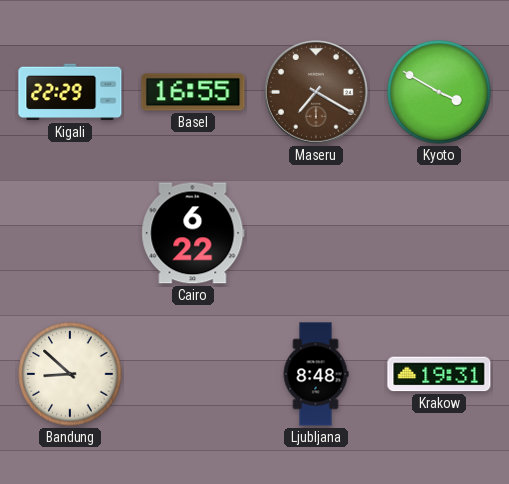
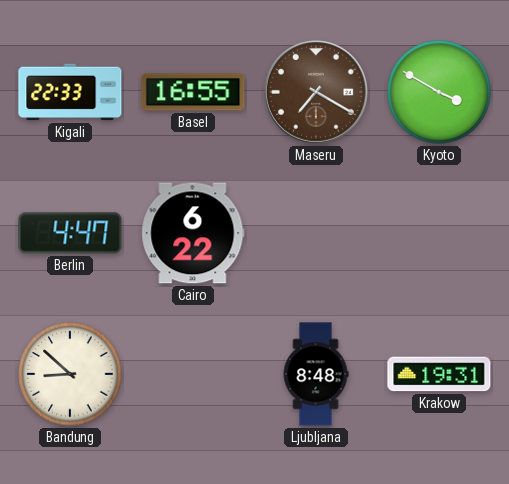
Kigali: 22:29 -> 22:33 (70, 92)
Berlin: none -> 4:47 (70, 233)
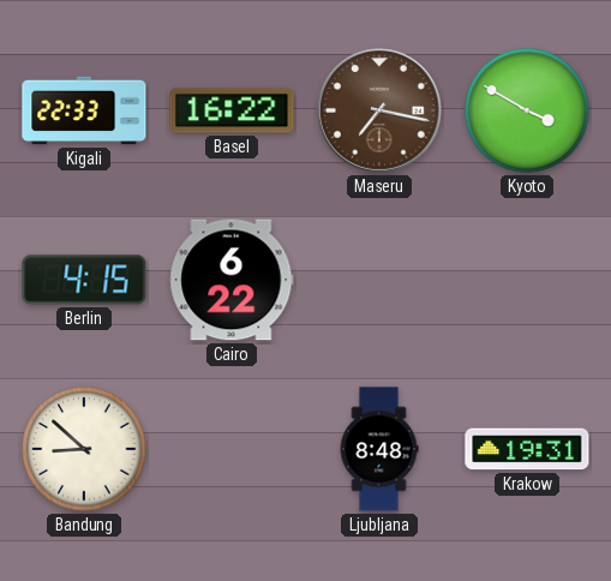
Basel: 16:55 -> 16:22 (232, 110)
Maseru: 7:20 -> 7:17 (379, 110)
Berlin: 4:47 -> 4:15 (84, 280)
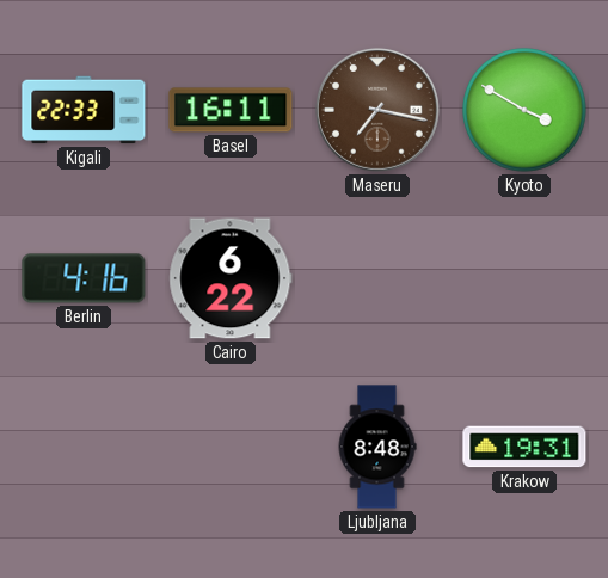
Basel: 16:22 -> 16:11 (231, 110)
Berlin: 4:15 -> 4:16 (84, 278)
Bandung: 8:52 -> none (84, 449)
